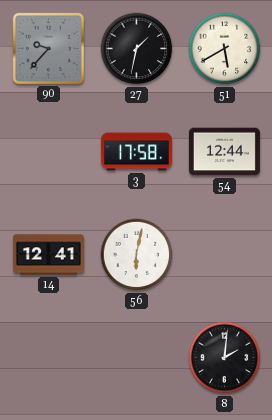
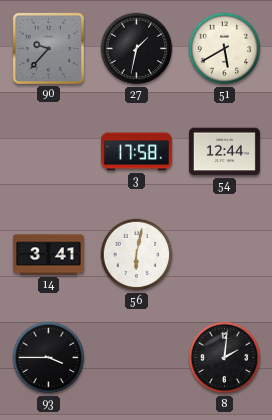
14: 12:41 -> 3:41 (48, 255)
93: none -> 3:45 (49, 358)
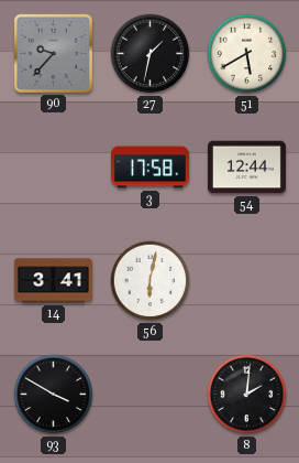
93: 3:45 -> 3:50 (54, 395)
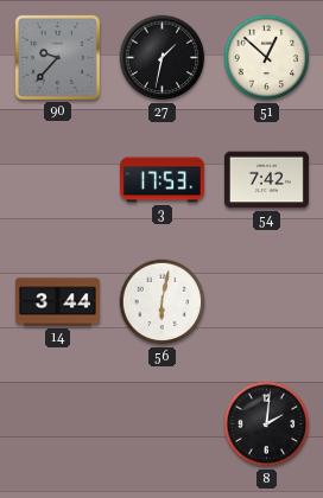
51: 5:40 -> 12:52 (267, 58)
3: 17:58 -> 17:53 (161, 180)
54: 12:44 -> 7:42 (266, 180)
14: 3:41 -> 3:44 (57, 302)
93: 3:50 -> none (54, 395)
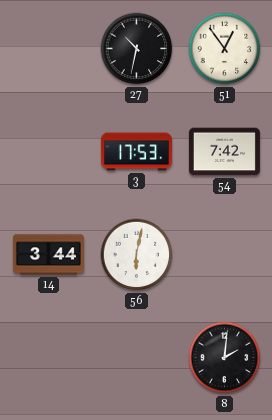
90: 9:37 -> none (57, 57)
27: 1:32 -> 10:32 (137, 49)
51: 12:52 -> 12:54 (225, 49)
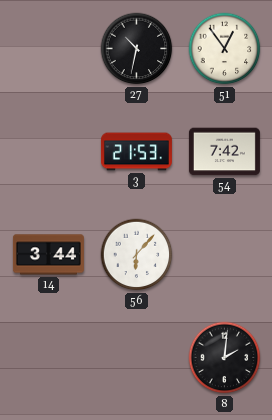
3: 17:53 -> 21:53 (136, 152)
56: 6:02 -> 6:07 (137, 255)
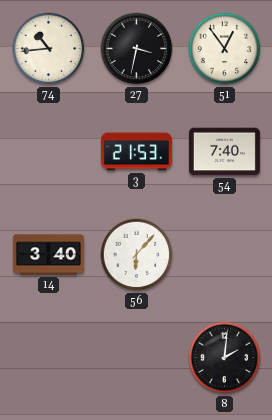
74: none -> 10:44 (49, 49)
27: 10:32 -> 3:32 (137, 49)
54: 7:42 -> 7:40 (224, 152)
14: 3:44 -> 3:40 (48, 255)
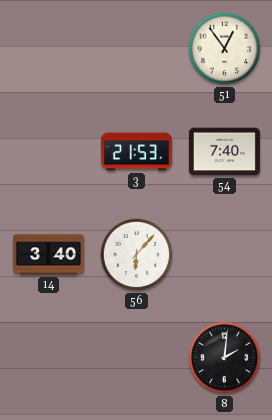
74: 10:44 -> none (49, 49)
27: 3:32 -> none (137, 49)
